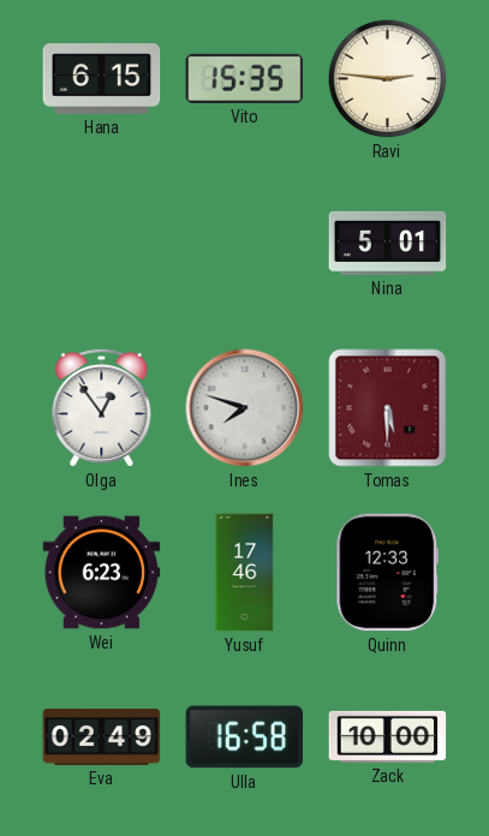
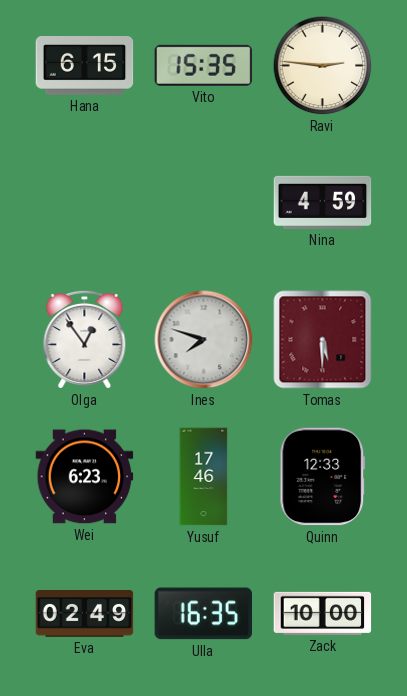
Nina: 5:01 -> 4:59 (323, 202)
Ulla: 16:58 -> 16:35 (204, 614)
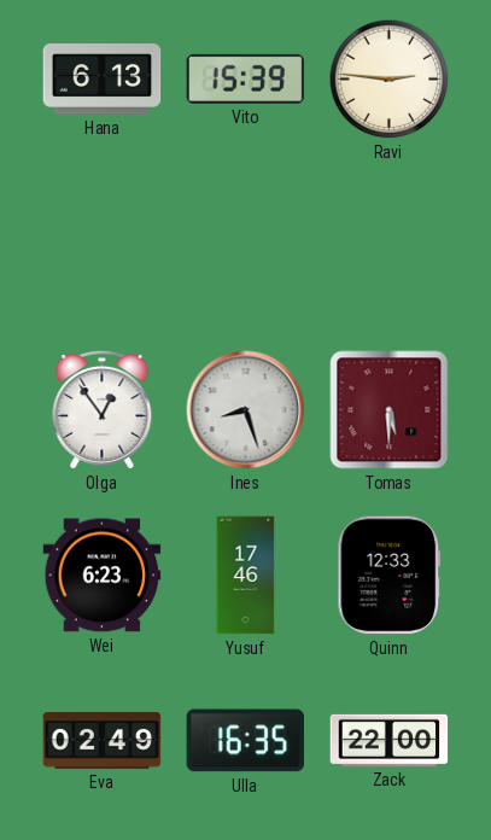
Hana: 6:15 -> 6:13 (103, 80)
Vito: 15:35 -> 15:39 (246, 78)
Nina: 4:59 -> none (323, 202)
Ines: 7:48 -> 8:27 (246, 410)
Zack: 10:00 -> 22:00 (390, 740)
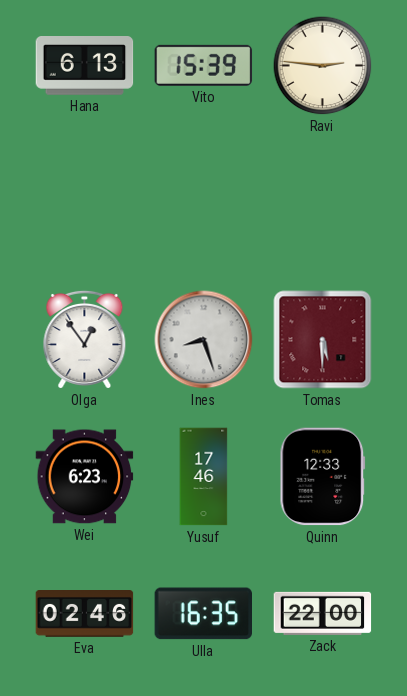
Eva: 02:49 -> 02:46 (85, 614)
